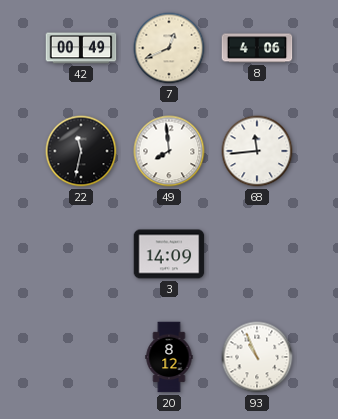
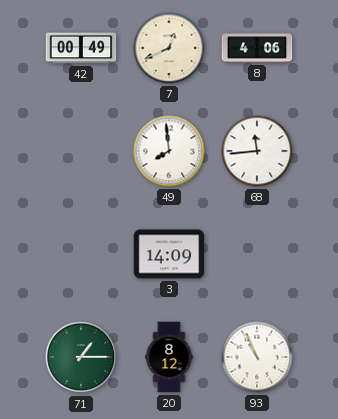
22: 11:32 -> none (81, 151)
71: none -> 1:15 (81, 357)
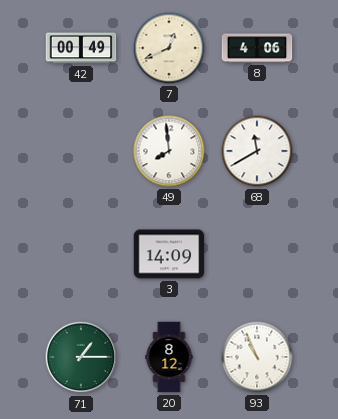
68: 11:44 -> 11:40 (257, 151)
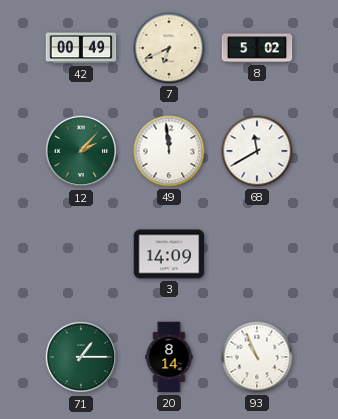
7: 12:41 -> 6:41 (169, 48)
8: 4:06 -> 5:02 (257, 48)
12: none -> 2:07 (81, 151)
49: 7:59 -> 11:59 (169, 151)
20: 8:12 -> 8:14 (169, 357)
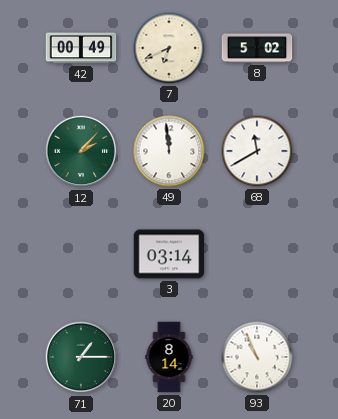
3: 14:09 -> 03:14 (169, 254)
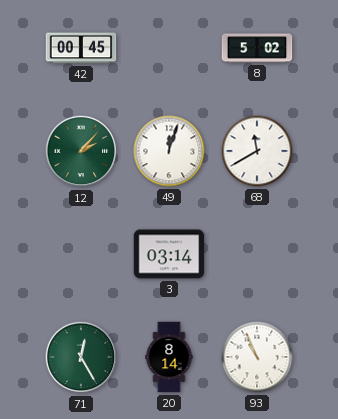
42: 00:49 -> 00:45 (81, 48)
7: 6:41 -> none (169, 48)
49: 11:59 -> 12:03 (169, 151)
71: 1:15 -> 12:25 (81, 357)
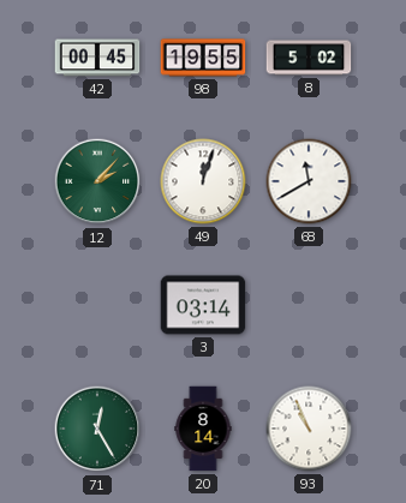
98: none -> 19:55 (203, 58)
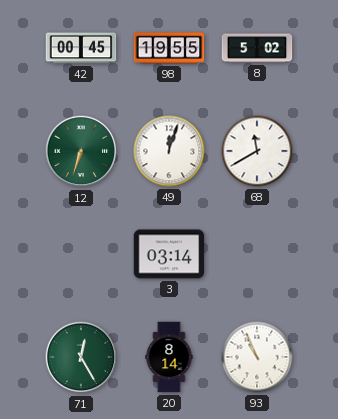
12: 2:07 -> 6:33 (81, 151)
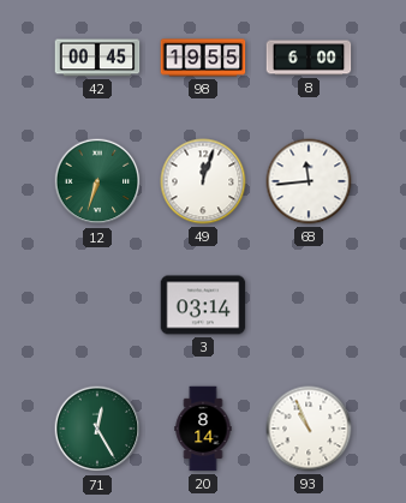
8: 5:02 -> 6:00 (309, 58)
68: 11:40 -> 11:44 (309, 181)
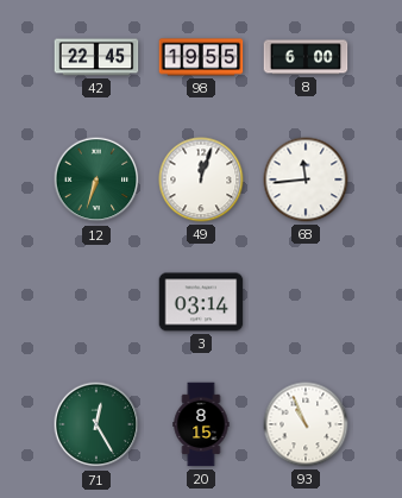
42: 00:45 -> 22:45 (96, 57)
20: 8:14 -> 8:15 (201, 424)
